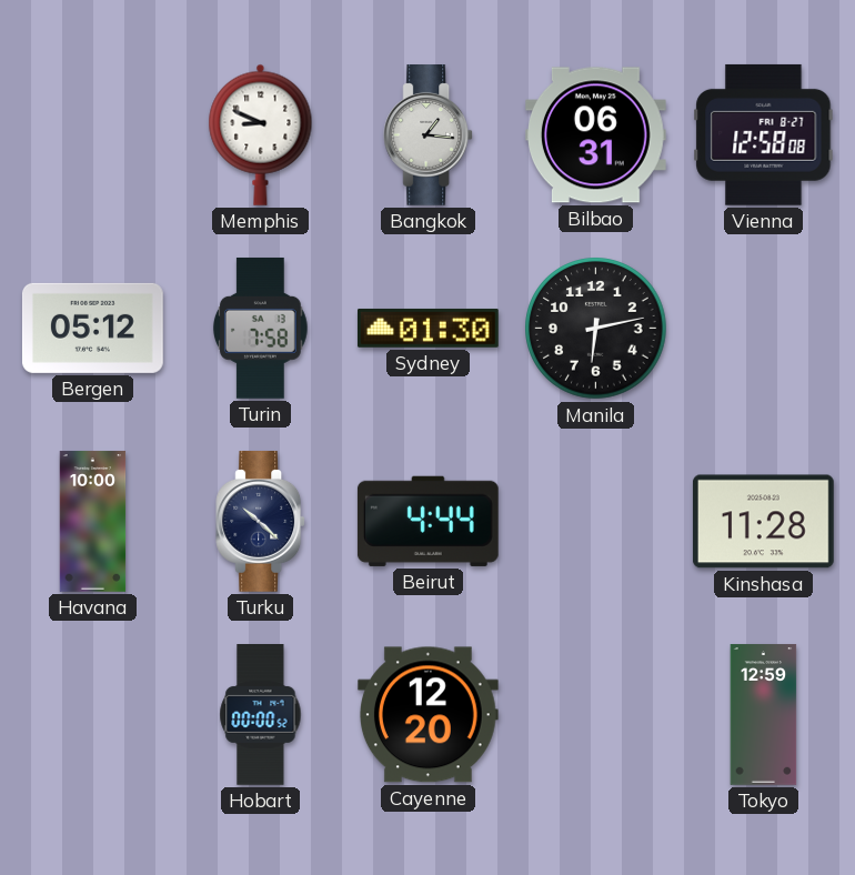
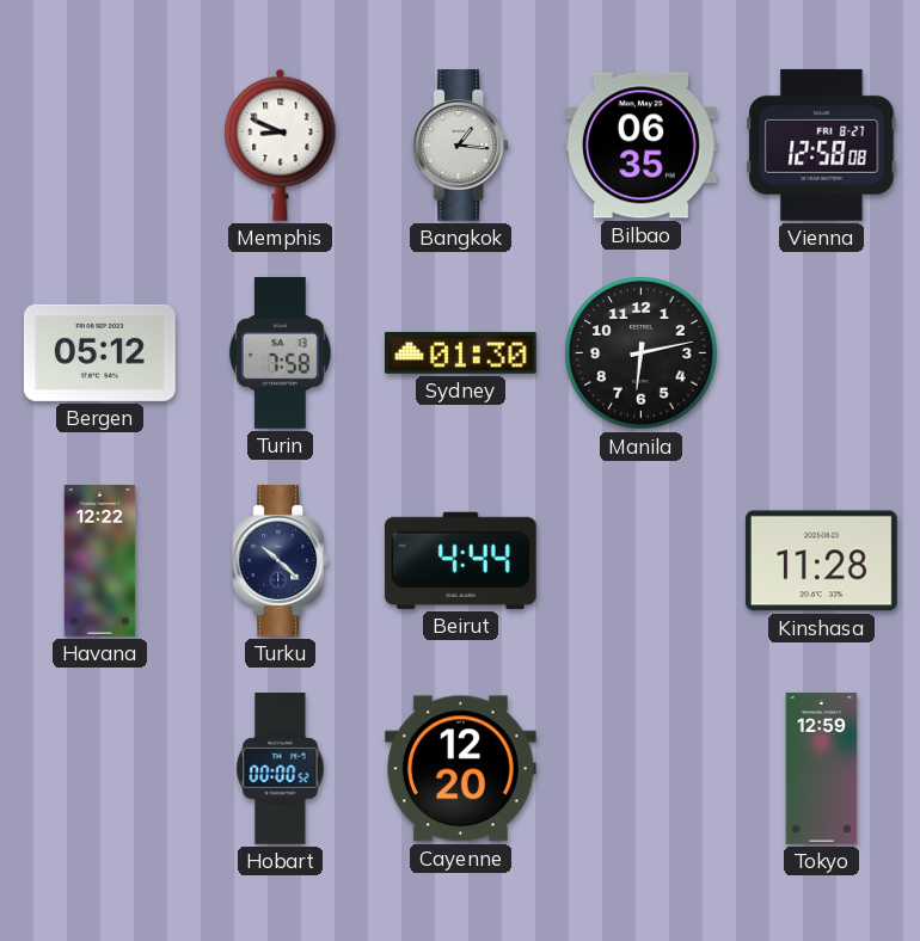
Bilbao: 06:31 -> 06:35 (640, 146)
Havana: 10:00 -> 12:22 (100, 561)
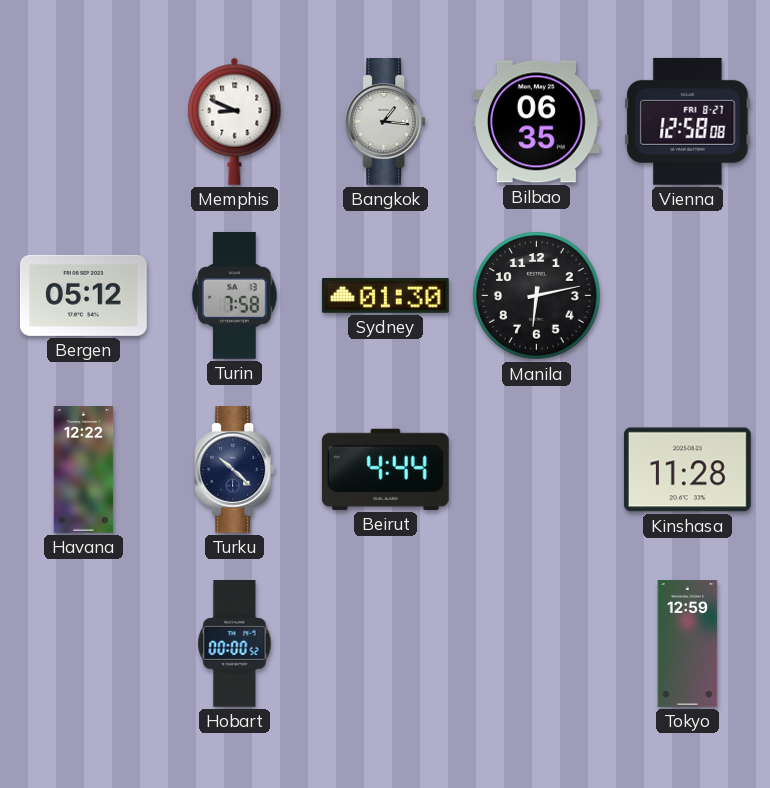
Cayenne: 12:20 -> none (460, 769)
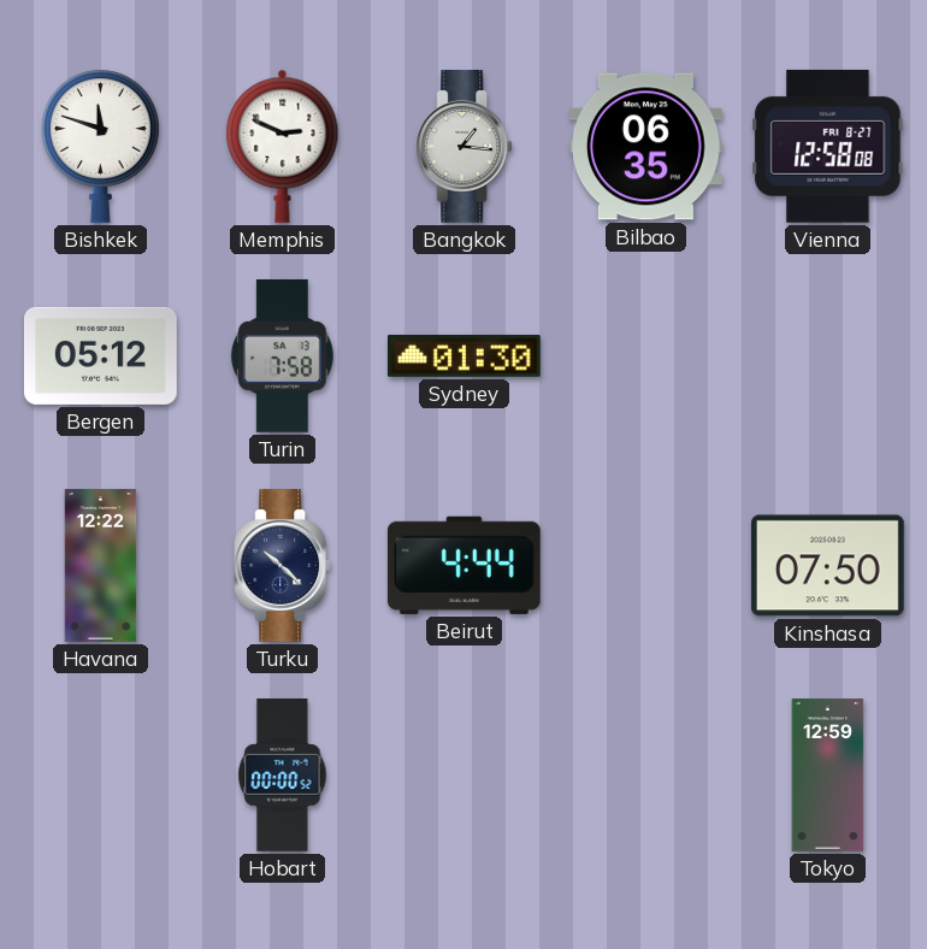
Bishkek: none -> 11:48 (101, 146)
Memphis: 8:49 -> 2:49 (283, 146)
Manila: 6:13 -> none (537, 296)
Kinshasa: 11:28 -> 07:50 (827, 566)
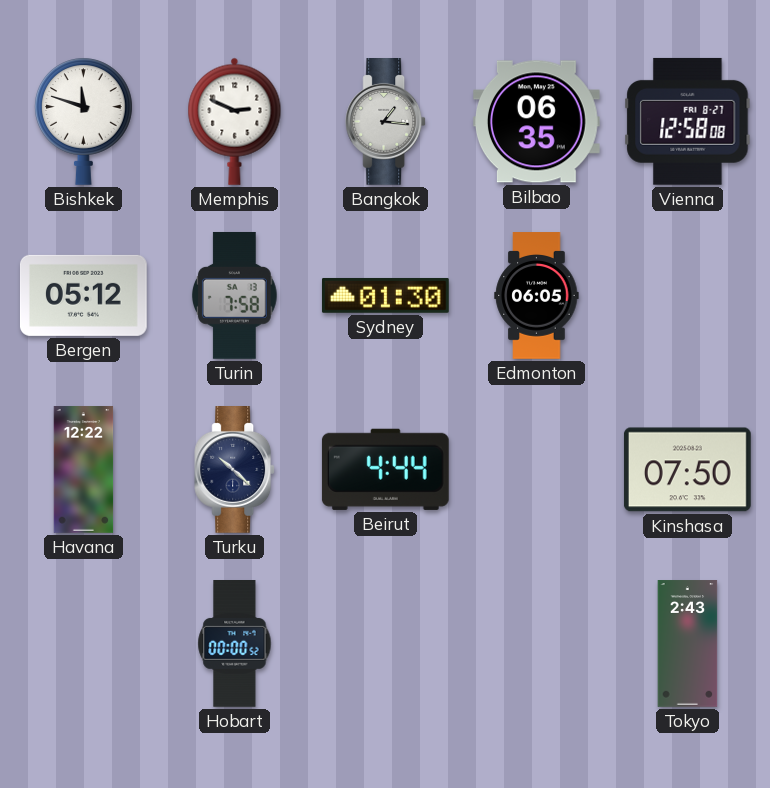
Edmonton: none -> 06:05 (537, 296)
Tokyo: 12:59 -> 2:43 (688, 644)
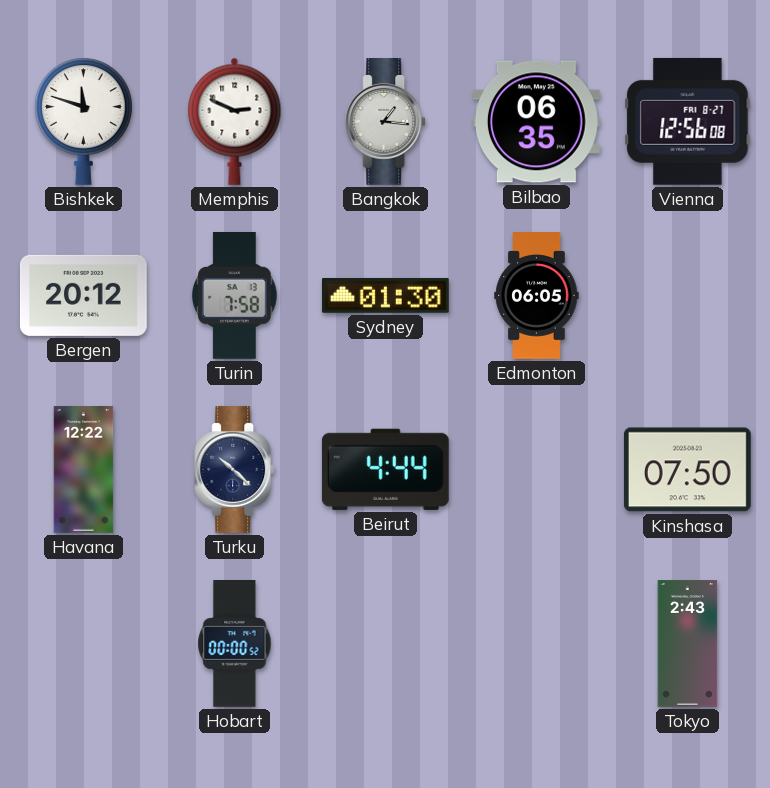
Vienna: 12:58 -> 12:56 (688, 121)
Bergen: 05:12 -> 20:12 (83, 295)
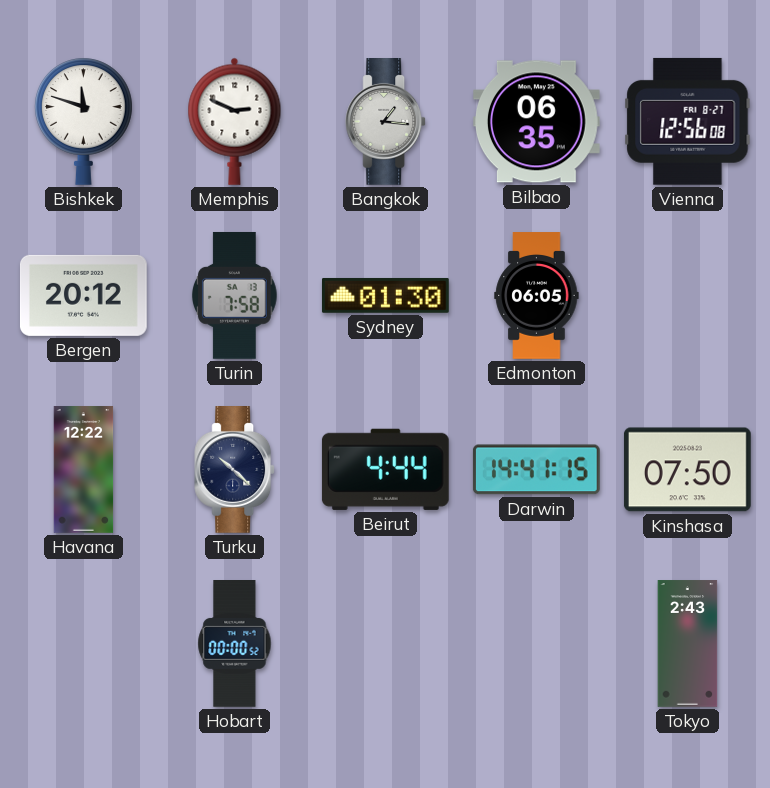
Darwin: none -> 14:41 (536, 470)
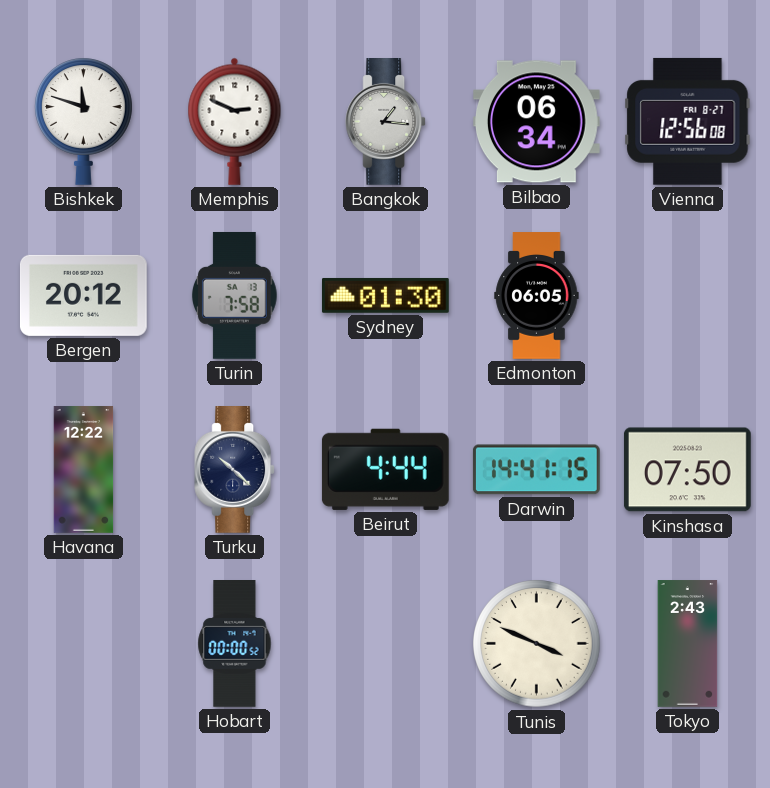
Bilbao: 06:35 -> 06:34 (536, 122)
Tunis: none -> 3:49 (537, 644)
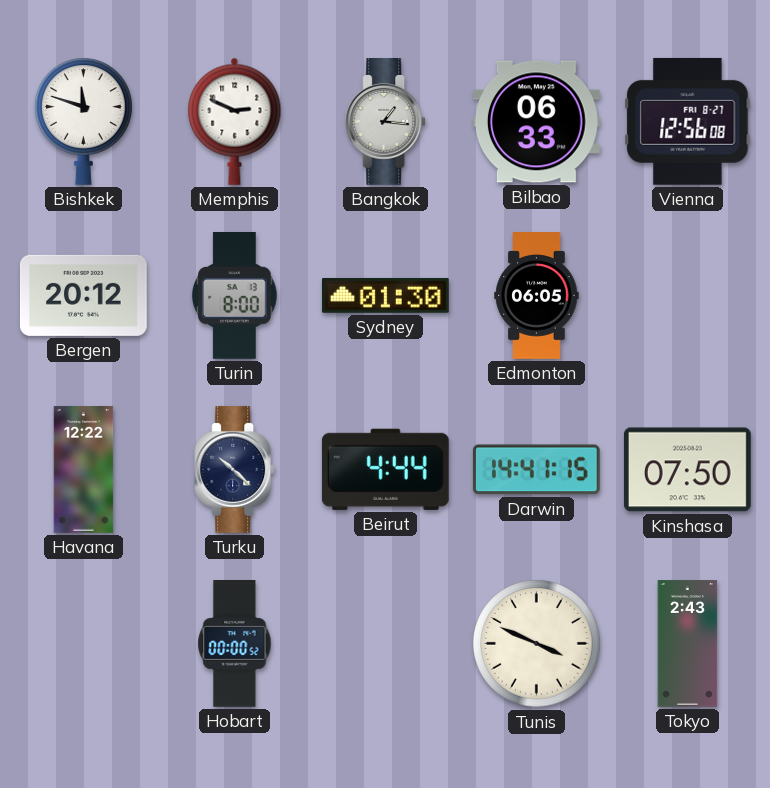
Bilbao: 06:34 -> 06:33 (536, 122)
Turin: 7:58 -> 8:00 (234, 295)
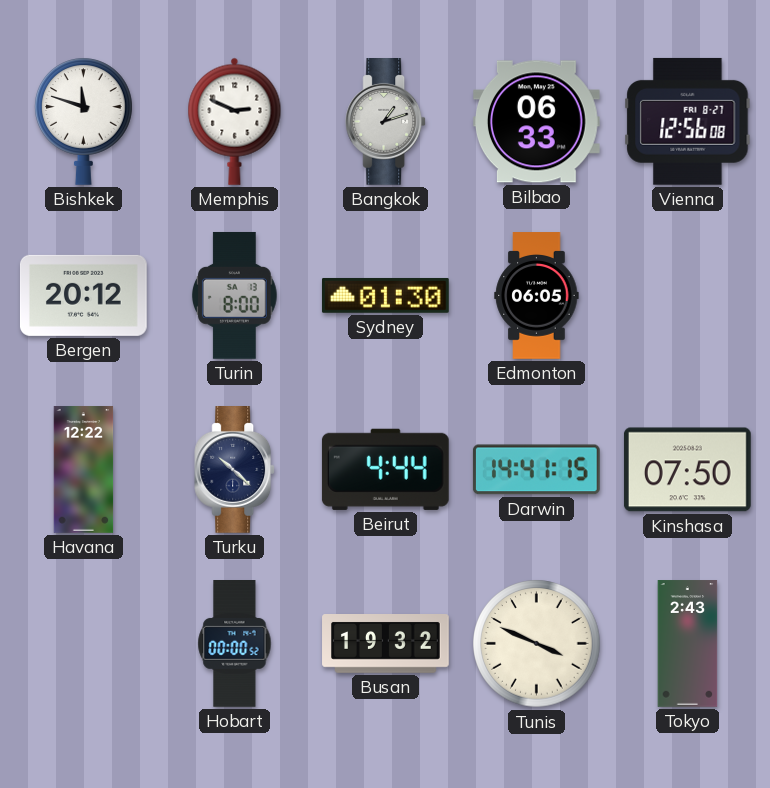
Bangkok: 1:16 -> 1:12 (386, 122)
Busan: none -> 19:32 (386, 644)
